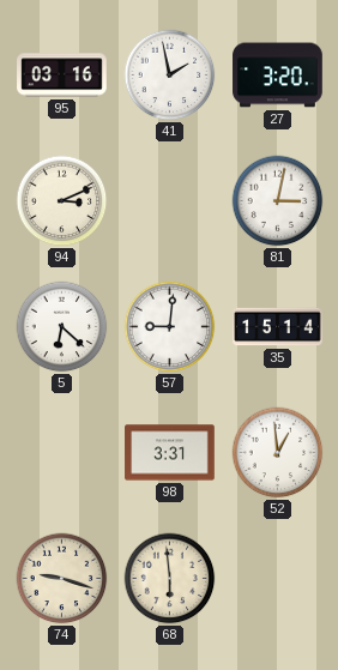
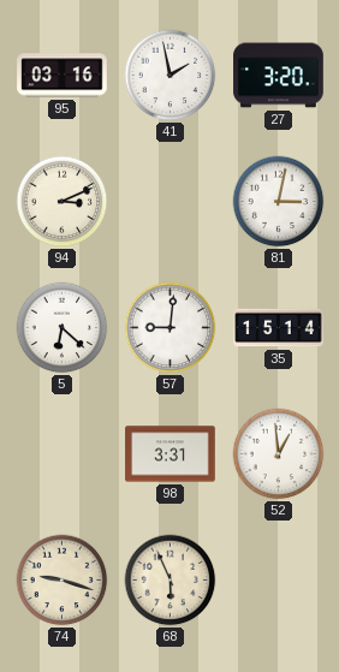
68: 5:59 -> 5:56 (171, 581)
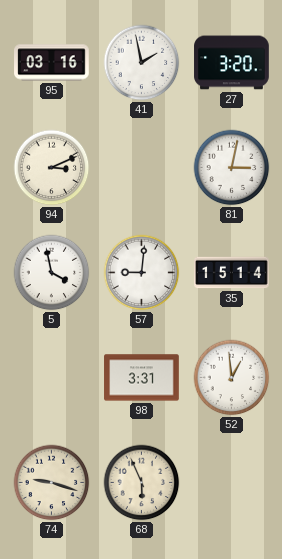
5: 6:22 -> 3:58 (52, 273)
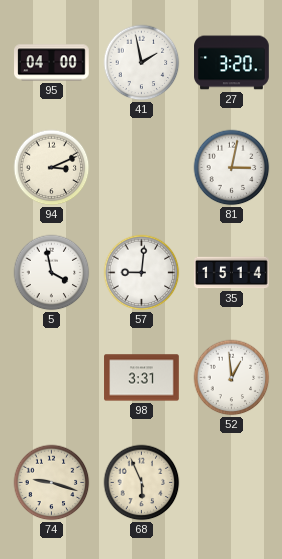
95: 03:16 -> 04:00 (52, 63)
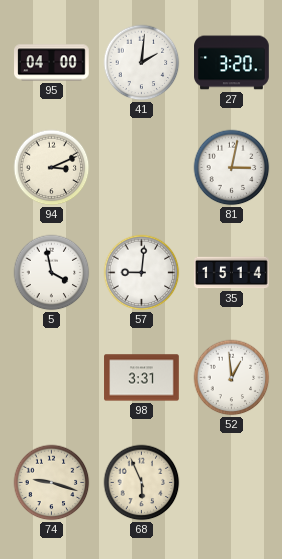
41: 1:58 -> 2:01 (142, 63)
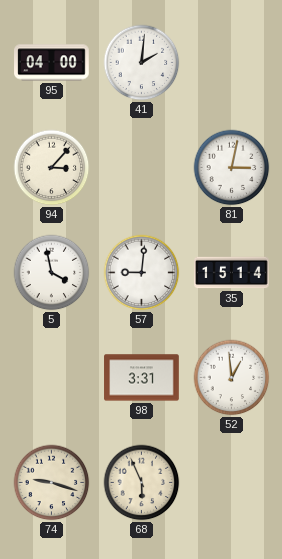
27: 3:20 -> none (232, 63)
94: 3:11 -> 3:07 (52, 168)
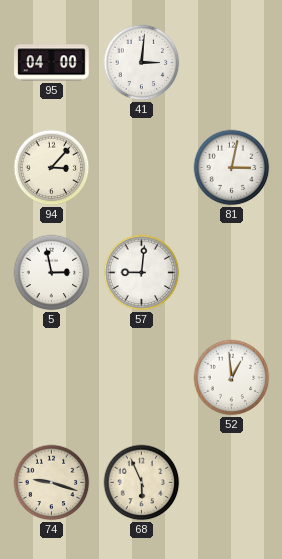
41: 2:01 -> 3:01 (142, 63)
5: 3:58 -> 2:58 (52, 273)
35: 15:14 -> none (232, 273)
98: 3:31 -> none (142, 378)
